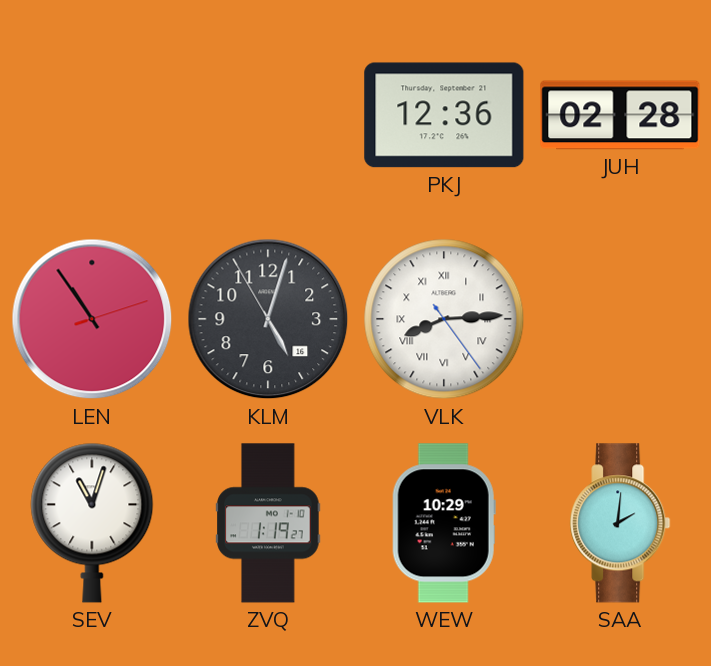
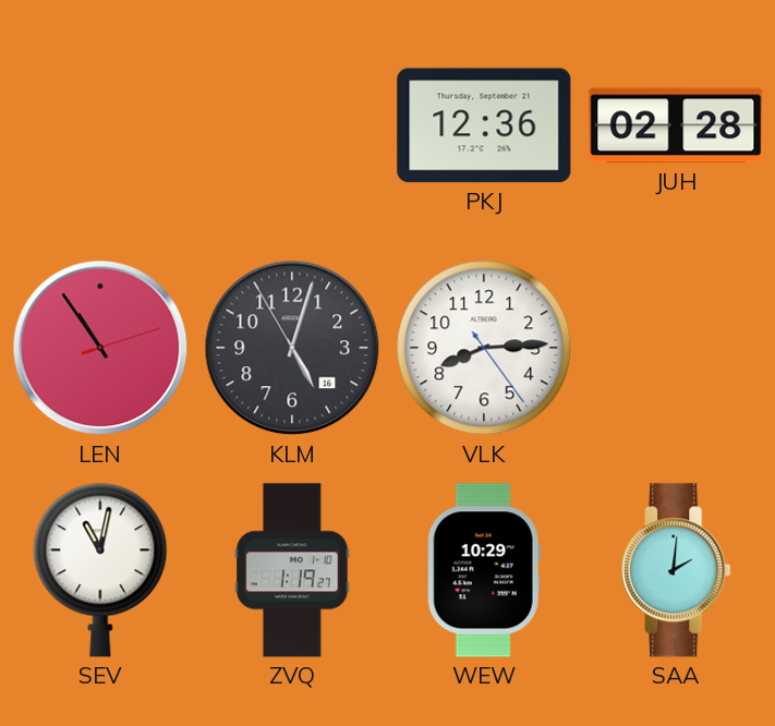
VLK numerals: Roman -> Arabic (484, 348)
SEV: 11:03 -> 11:02 (100, 570)
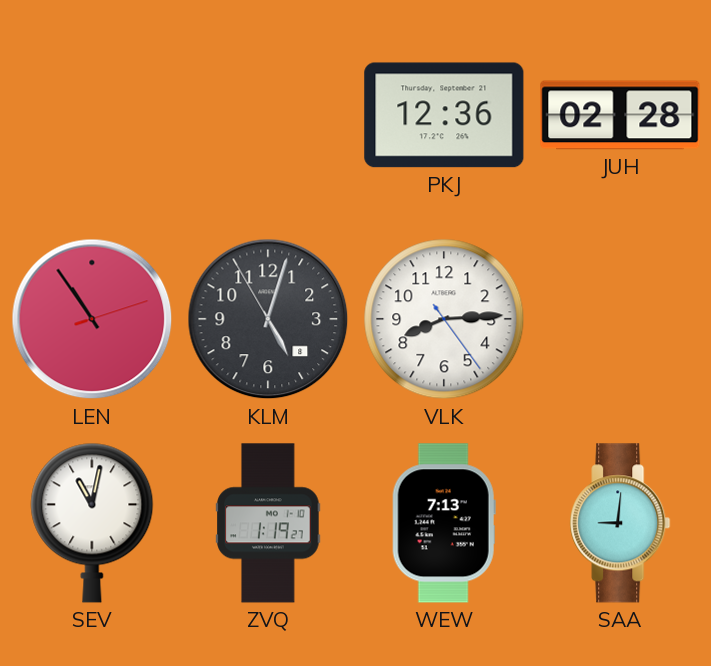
KLM date: 16 -> 8 (268, 319)
WEW: 10:29 -> 7:13 (444, 523)
SAA: 2:01 -> 9:01 (620, 523)
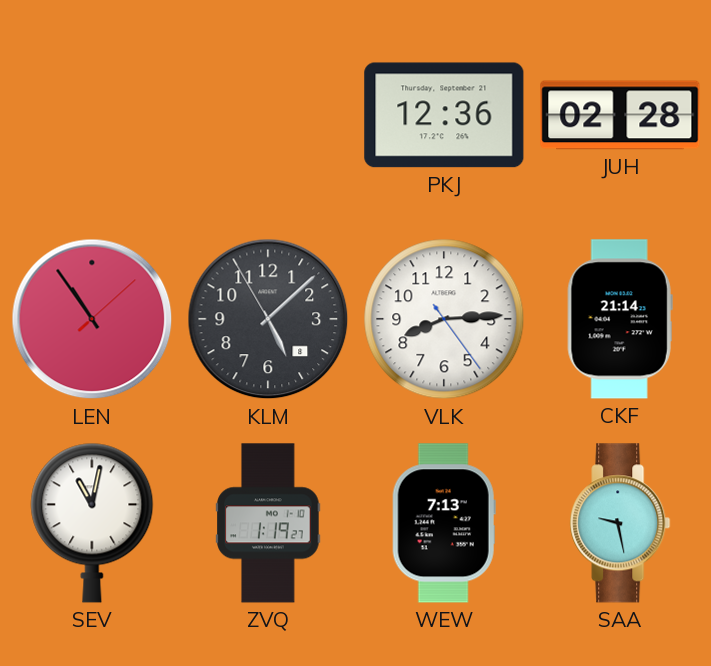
LEN: 10:54:12 -> 10:54:08 (92, 319)
KLM: 5:02 -> 5:07 (268, 319)
CKF: none -> 21:14 (620, 319)
SAA: 9:01 -> 9:28 (620, 523)
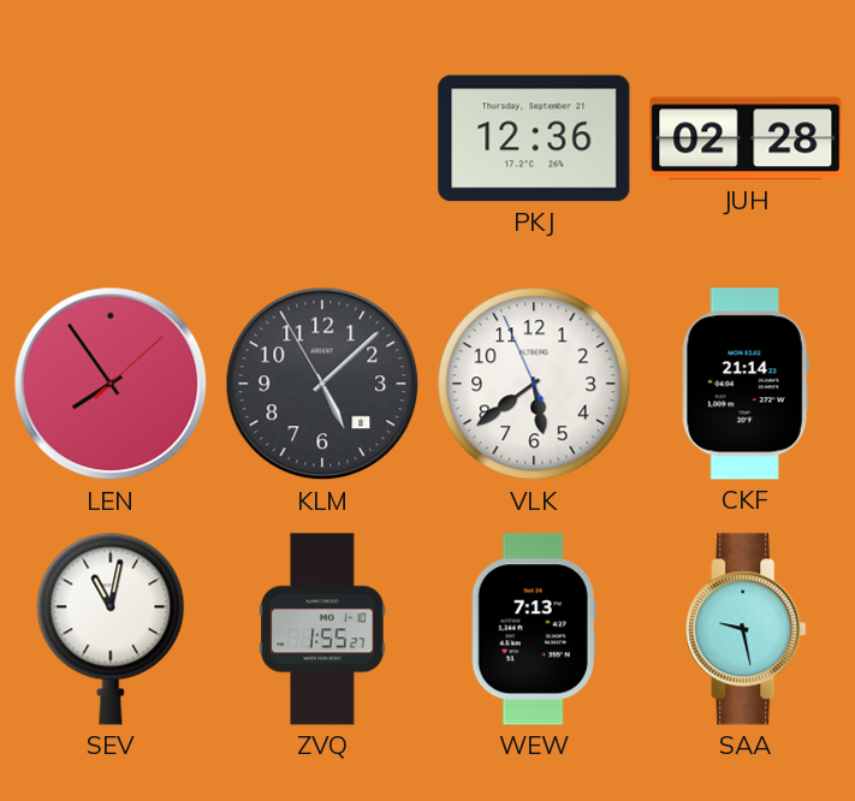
LEN: 10:54 -> 7:54 (111, 384)
VLK: 8:14 -> 5:38 (534, 384)
ZVQ: 1:19 -> 1:55 (322, 629)
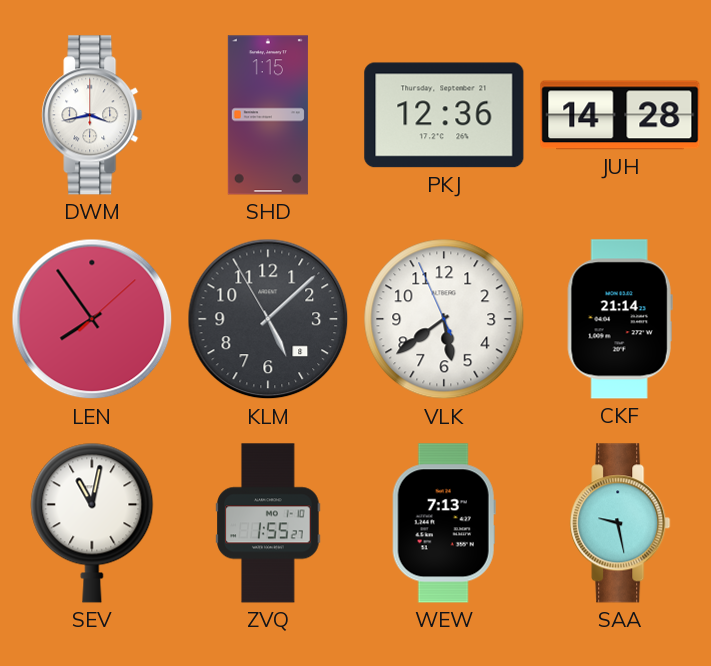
DWM: none -> 3:43 (92, 115)
SHD: none -> 1:15 (268, 115)
JUH: 02:28 -> 14:28 (620, 115)
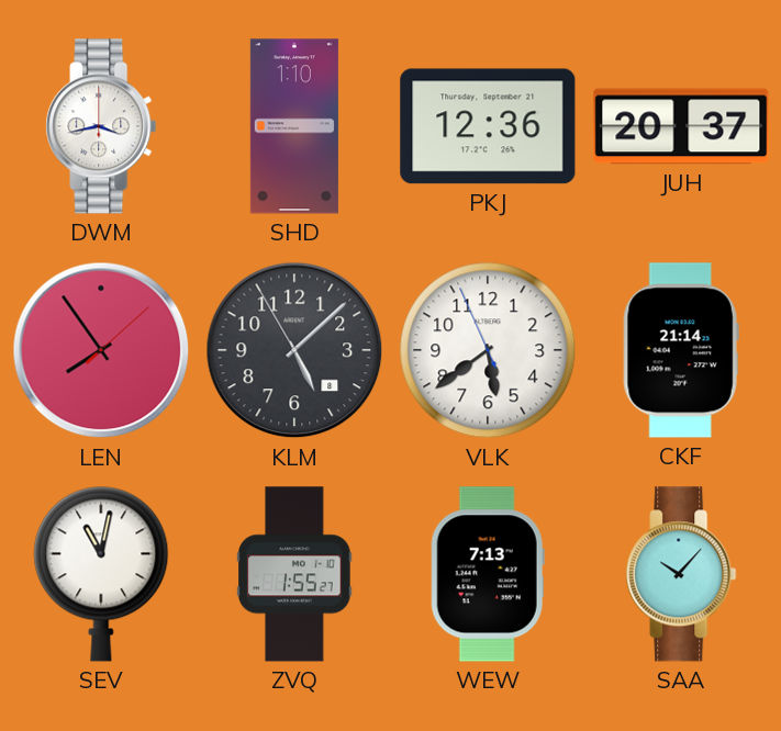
SHD: 1:15 -> 1:10 (294, 126)
JUH: 14:28 -> 20:37 (681, 126)
SAA: 9:28 -> 10:07 (681, 574)
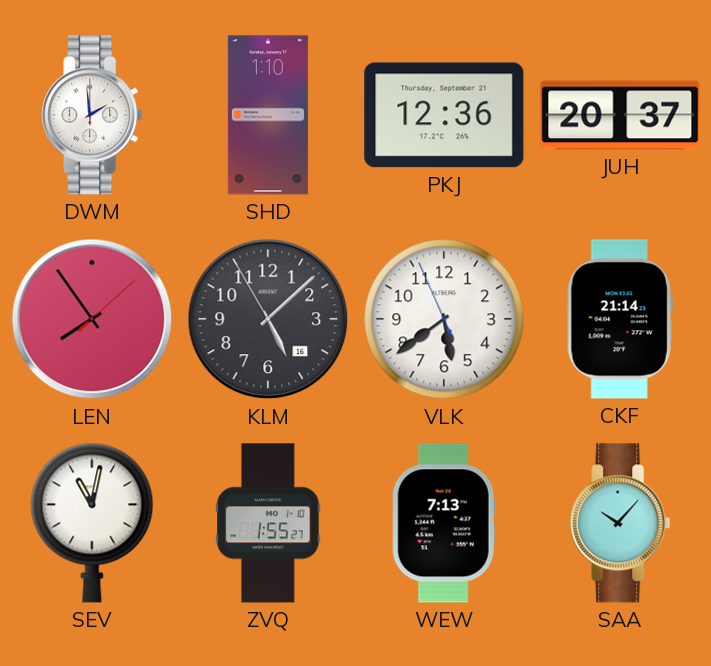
DWM: 3:43 -> 1:59 (92, 115)
KLM date: 8 -> 16 (268, 319)
